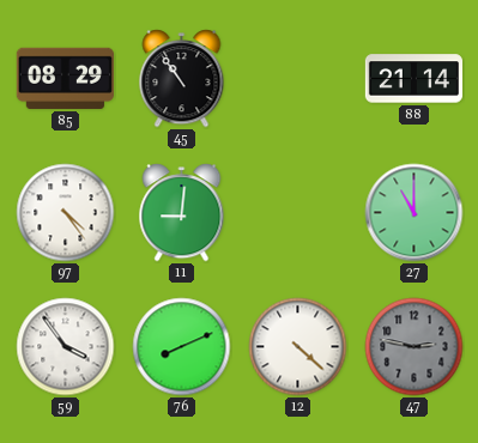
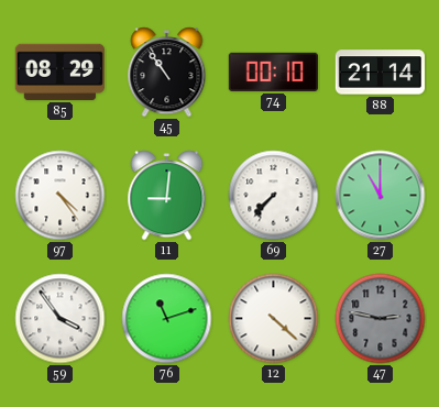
74: none -> 00:10 (273, 71)
69: none -> 7:37 (274, 196)
76: 8:11 -> 11:12 (167, 319)
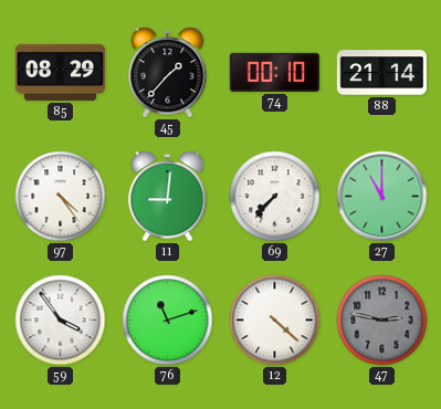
45: 10:54 -> 1:37 (168, 73)
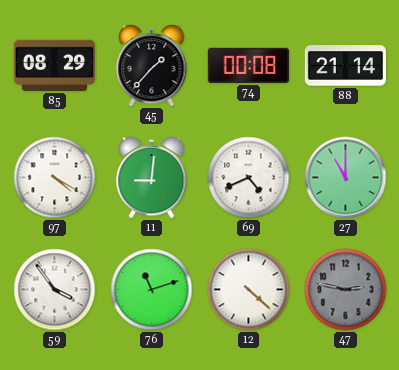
74: 00:10 -> 00:08 (248, 65)
97: 4:24 -> 4:20 (55, 178)
69: 7:37 -> 4:41 (249, 178)
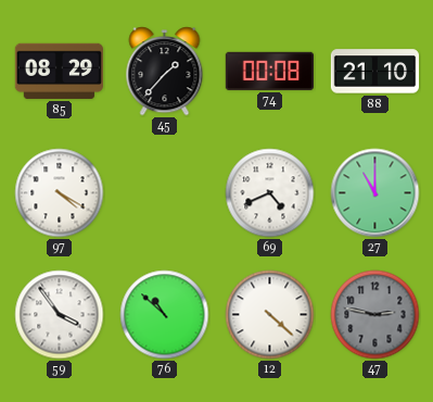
88: 21:14 -> 21:10 (374, 72)
11: 9:01 -> none (152, 178)
76: 11:12 -> 10:52 (165, 315)
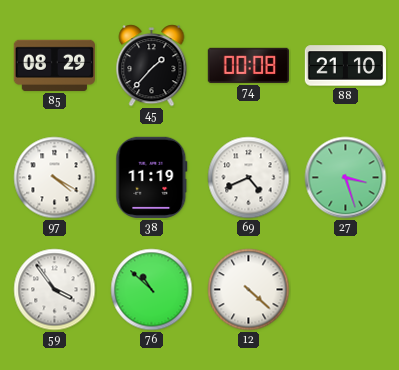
38: none -> 11:19 (152, 177)
27: 11:00 -> 3:27 (346, 178)
47: 2:47 -> none (375, 315)
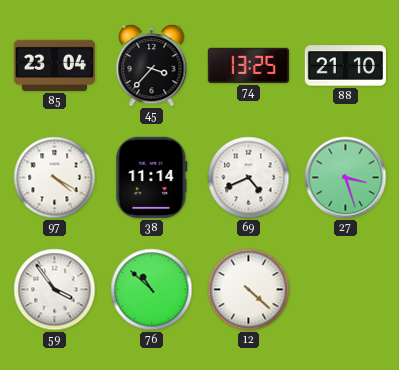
85: 08:29 -> 23:04 (54, 65)
45: 1:37 -> 3:37 (152, 66)
74: 00:08 -> 13:25 (248, 65)
38: 11:19 -> 11:14 (152, 177)
